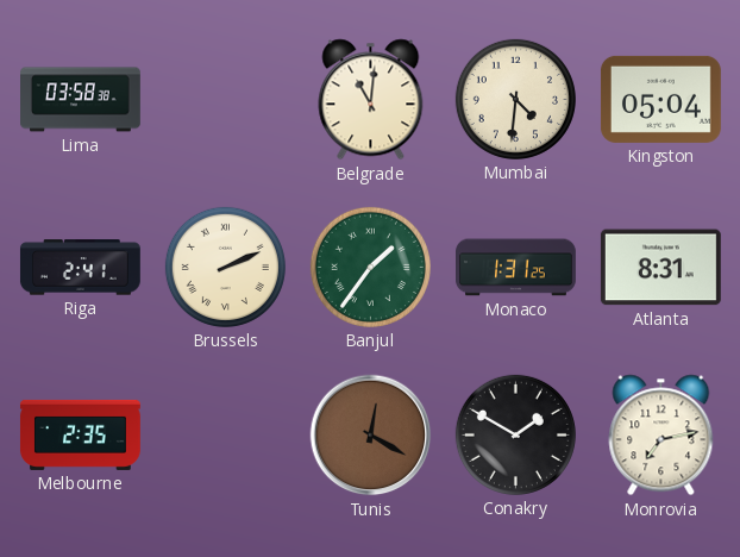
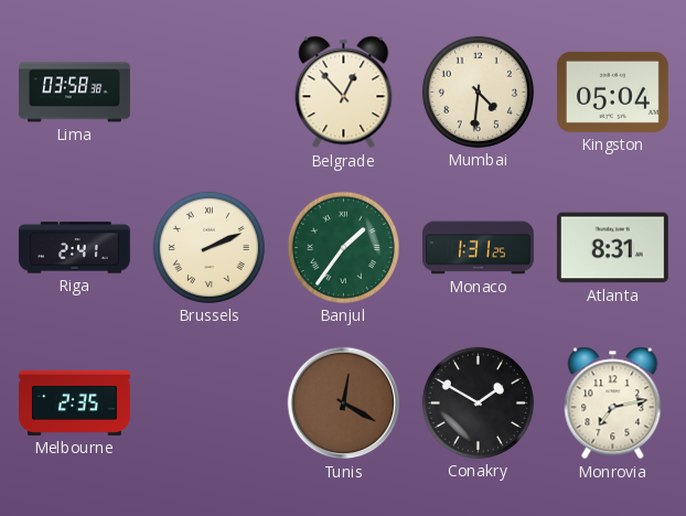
Belgrade: 11:01 -> 12:53 (344, 93)
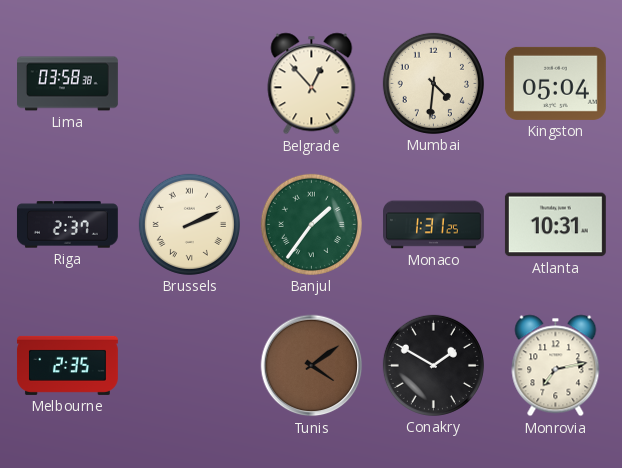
Riga: 2:41 -> 2:37 (67, 225)
Atlanta: 8:31 -> 10:31 (555, 225)
Tunis: 12:20 -> 4:09 (312, 366)
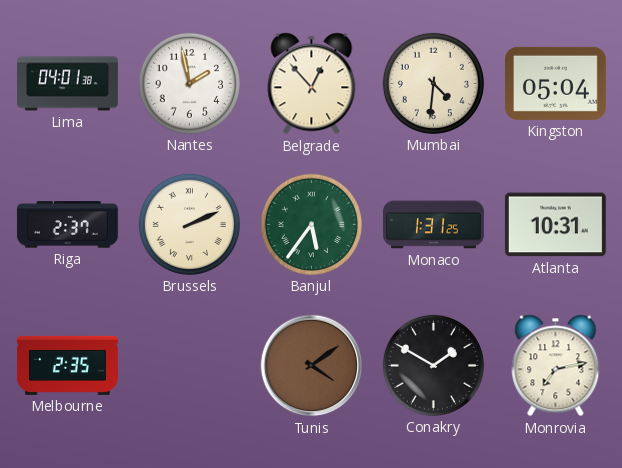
Lima: 03:58 -> 04:01 (68, 84)
Nantes: none -> 1:58 (189, 83)
Banjul: 1:36 -> 5:36 (311, 224)
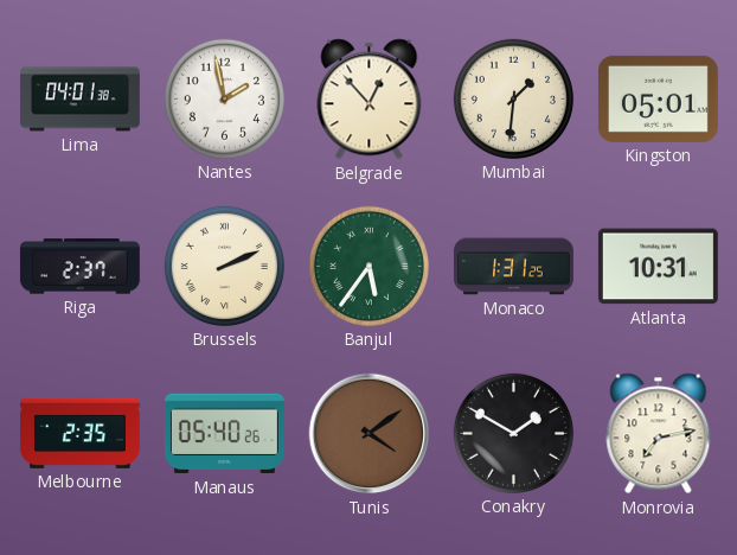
Mumbai: 4:31 -> 1:31 (513, 98)
Kingston: 05:04 -> 05:01 (658, 98)
Manaus: none -> 05:40 (224, 434)
